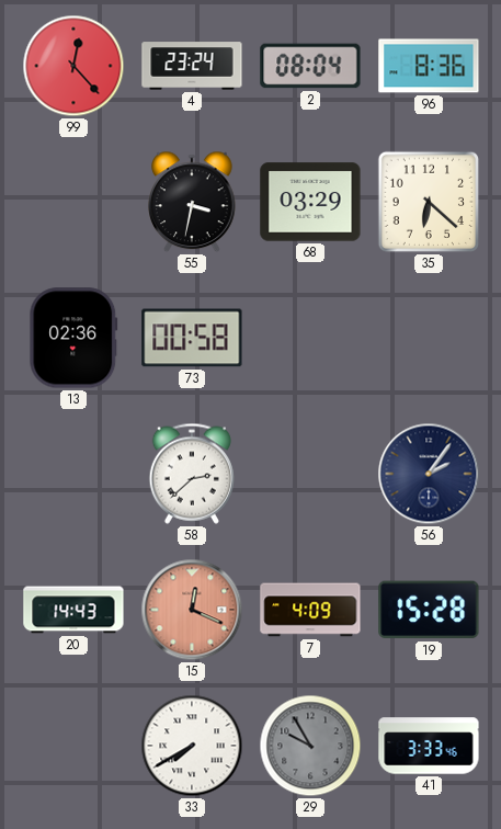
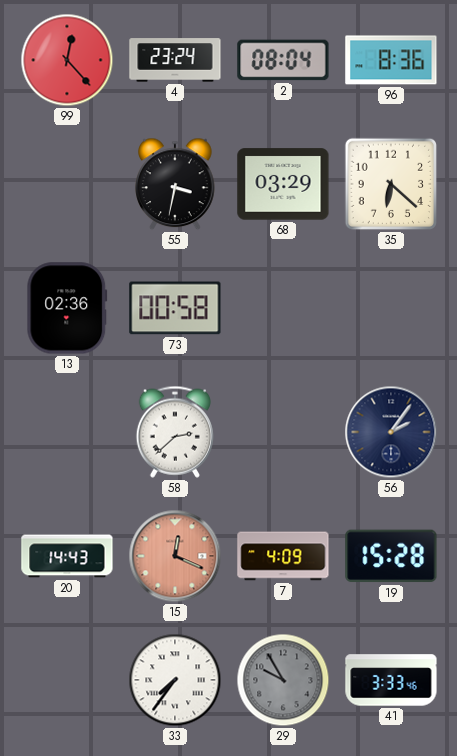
33: 7:40 -> 7:36 (175, 680)
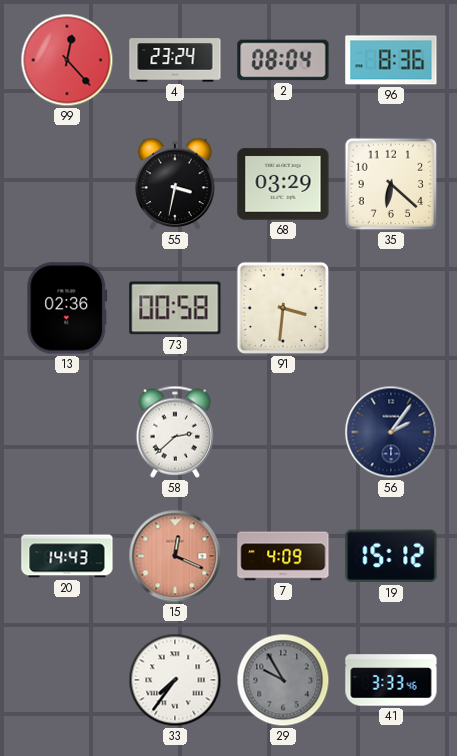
91: none -> 3:31 (283, 308)
19: 15:28 -> 15:12 (391, 556)
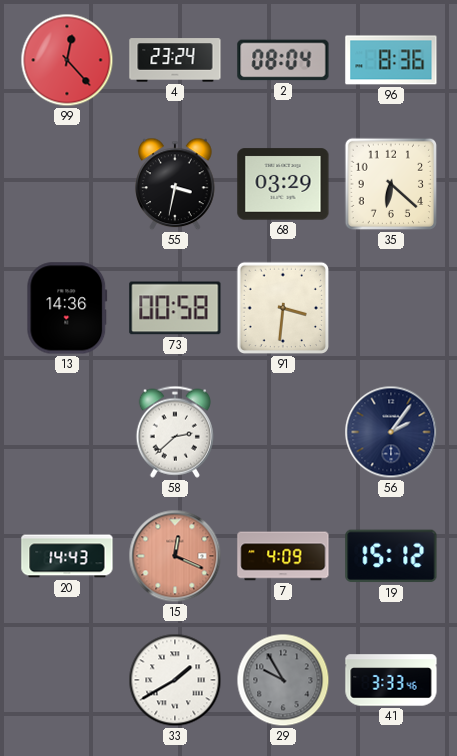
13: 02:36 -> 14:36 (67, 308)
33: 7:36 -> 1:40 (175, 680)
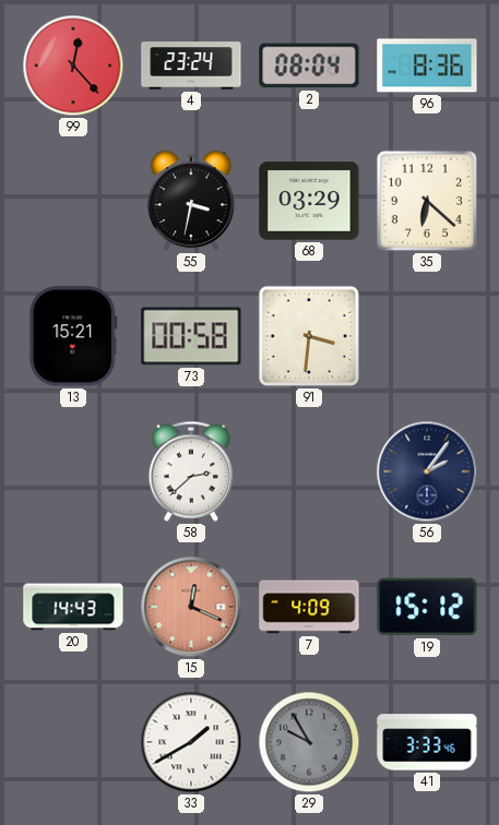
13: 14:36 -> 15:21 (73, 336)
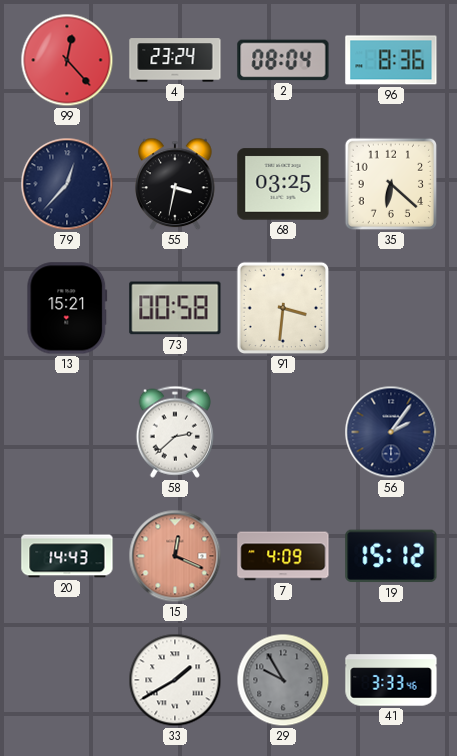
79: none -> 12:37 (67, 184)
68: 03:29 -> 03:25 (283, 184)
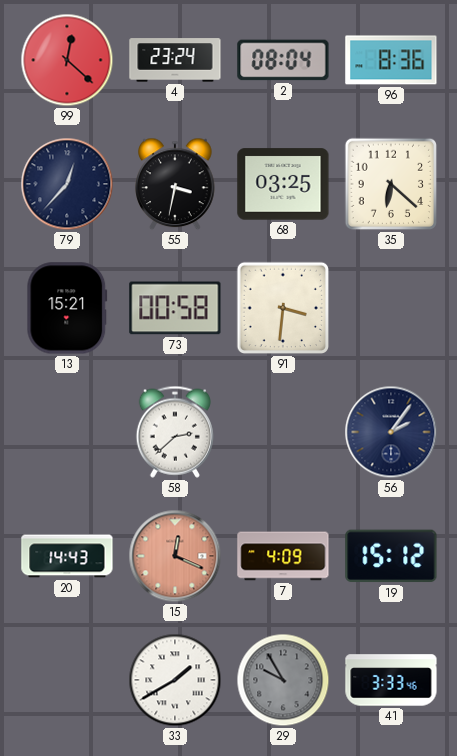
99: 12:23 -> 12:22 (67, 60)
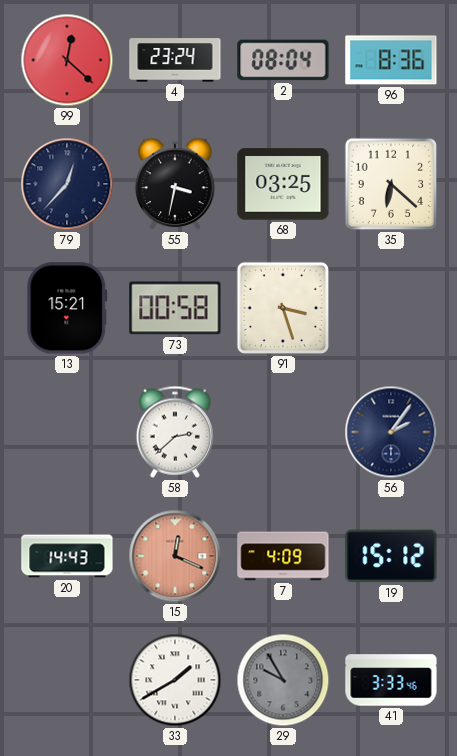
91: 3:31 -> 3:27 (283, 308)
